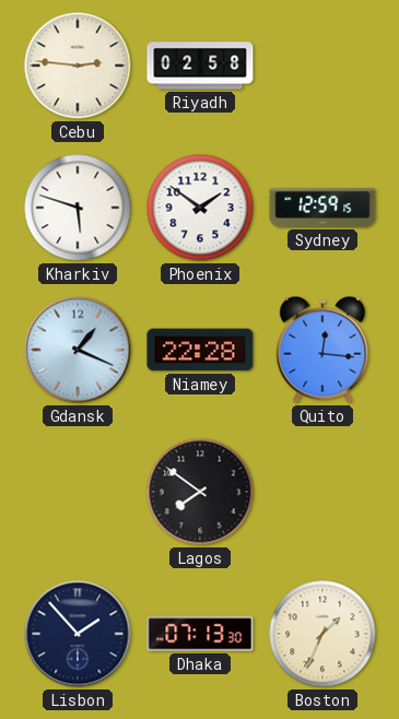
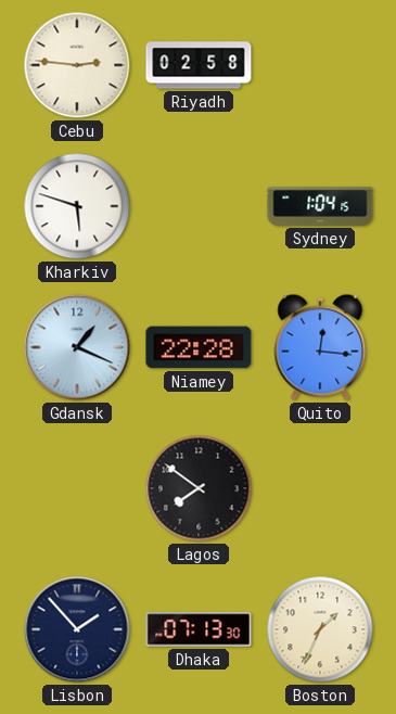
Phoenix: 1:51 -> none (200, 208)
Sydney: 12:59 -> 1:04 (320, 206)
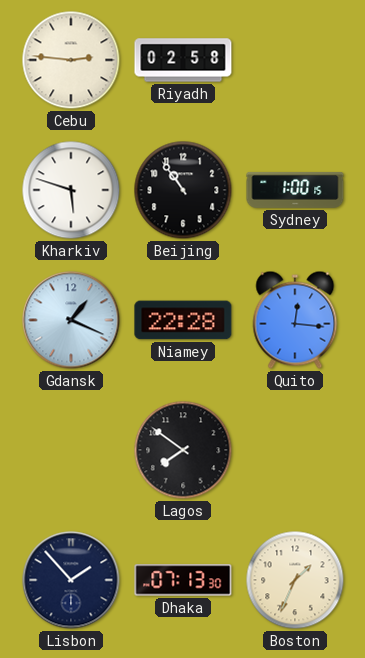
Beijing: none -> 10:54 (183, 190)
Sydney: 1:04 -> 1:00 (295, 190)
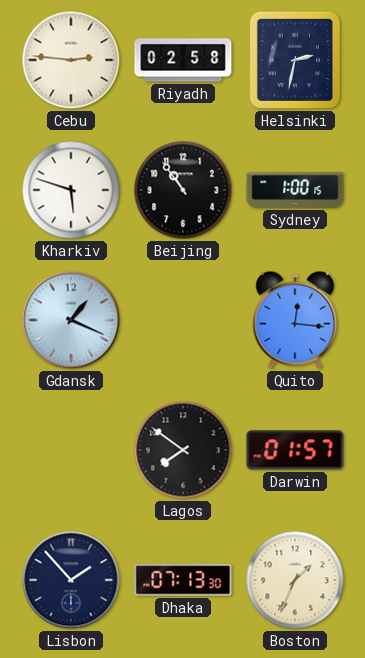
Helsinki: none -> 2:32 (295, 60)
Niamey: 22:28 -> none (183, 320)
Darwin: none -> 01:57 (295, 450)
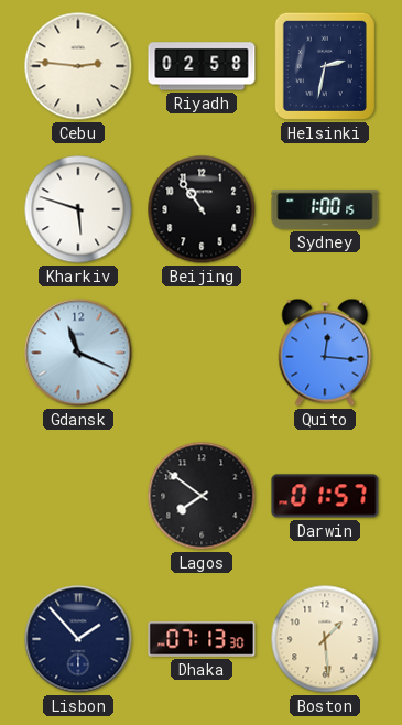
Gdansk: 1:19 -> 11:19 (78, 353)
Boston: 1:34 -> 1:29 (325, 639)
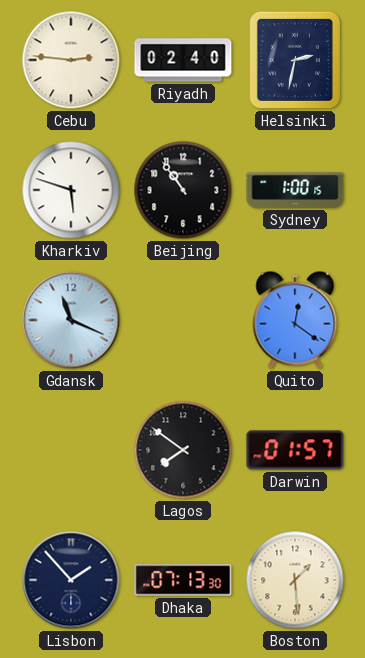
Riyadh: 02:58 -> 02:40 (183, 60)
Quito: 12:16 -> 12:21 (295, 320)
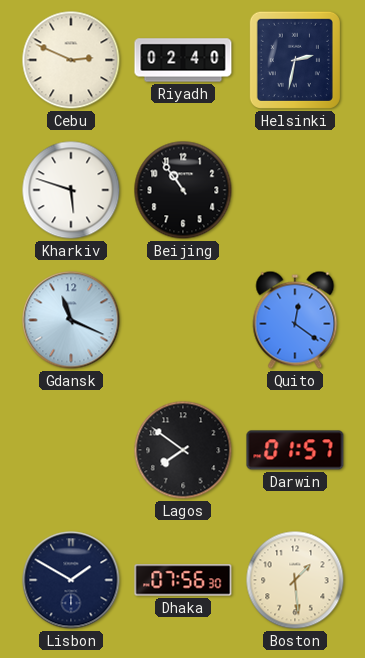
Cebu: 2:46 -> 2:49 (71, 60)
Sydney: 1:00 -> none (295, 190)
Lisbon: 1:53 -> 1:50 (71, 580)
Dhaka: 07:13 -> 07:56 (183, 580)
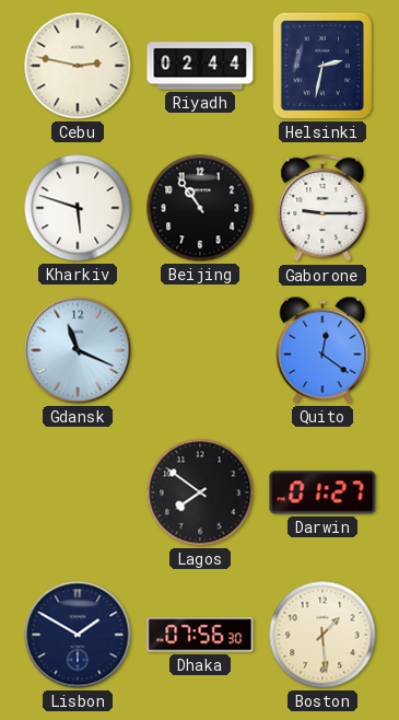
Cebu: 2:49 -> 2:47 (78, 66)
Riyadh: 02:40 -> 02:44 (200, 66)
Gaborone: none -> 9:15 (322, 208)
Darwin: 01:57 -> 01:27 (322, 492)
